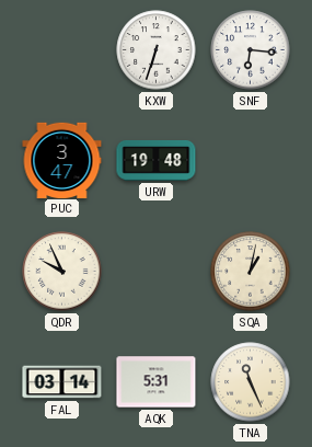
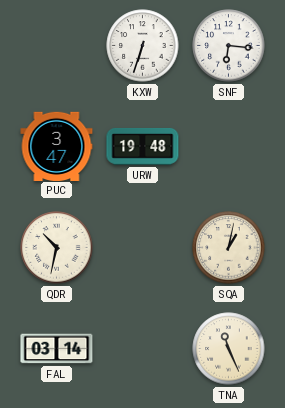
QDR: 9:56 -> 10:32 (57, 248)
AQK: 5:31 -> none (157, 382)
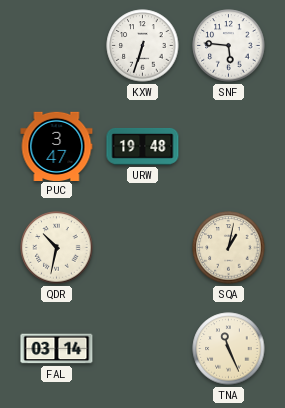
SNF: 6:16 -> 5:46 (229, 46)
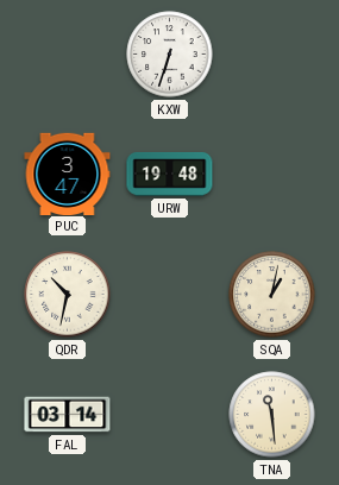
SNF: 5:46 -> none (229, 46)
TNA: 11:26 -> 11:29 (272, 415)
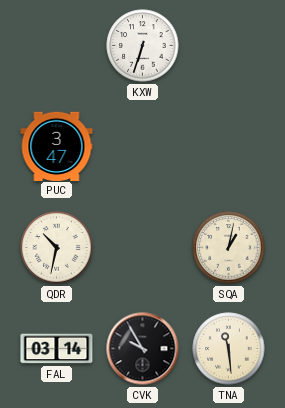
URW: 19:48 -> none (170, 175)
CVK: none -> 9:55 (143, 349)
